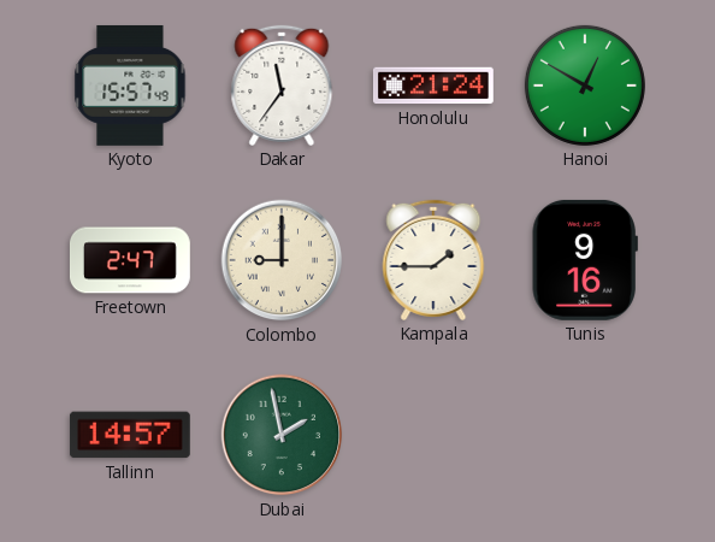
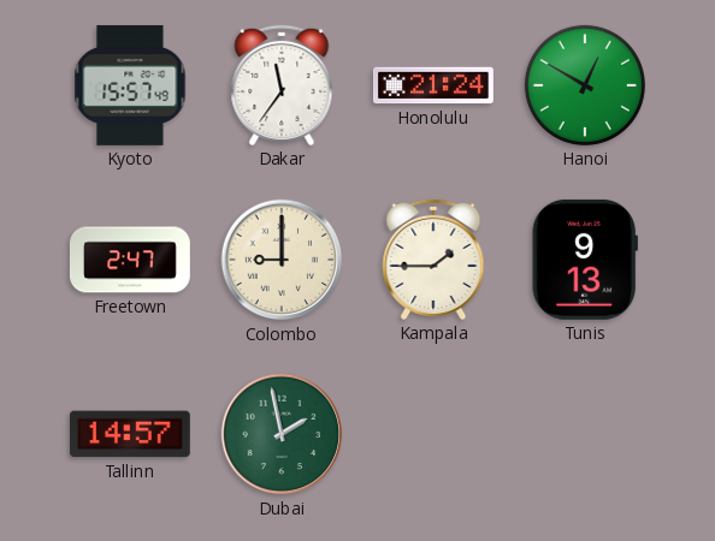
Tunis: 9:16 -> 9:13 (585, 260)
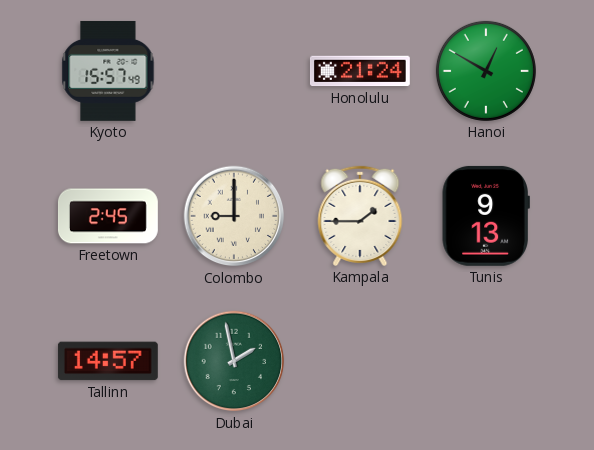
Dakar: 11:36 -> none (282, 85)
Freetown: 2:47 -> 2:45 (108, 216)
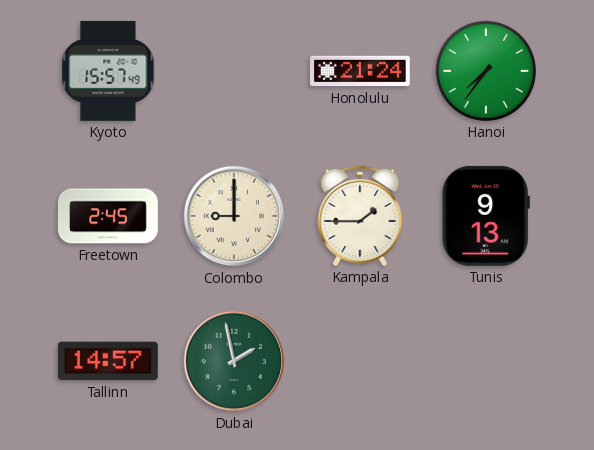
Hanoi: 12:50 -> 7:36 (486, 71)
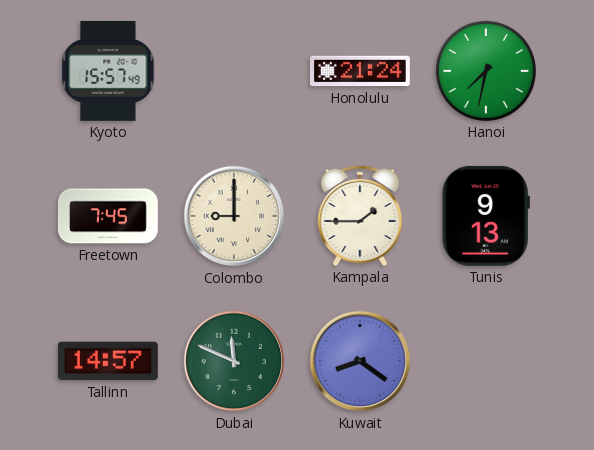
Hanoi: 7:36 -> 7:32 (486, 71)
Freetown: 2:45 -> 7:45 (108, 216)
Dubai: 1:58 -> 11:49 (234, 361)
Kuwait: none -> 8:21 (360, 361)
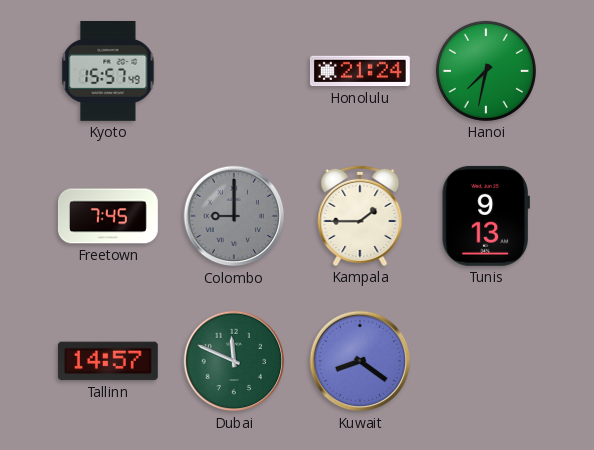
Colombo dial: cream -> grey (234, 216)
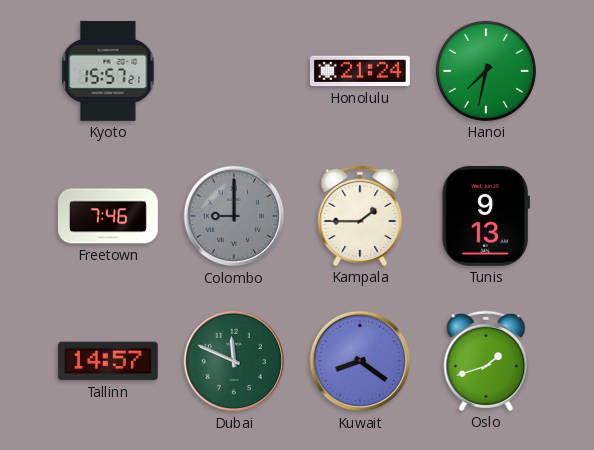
Kyoto: 15:57:49 -> 15:57:21 (108, 71)
Freetown: 7:45 -> 7:46 (108, 216)
Oslo: none -> 1:42 (486, 361)
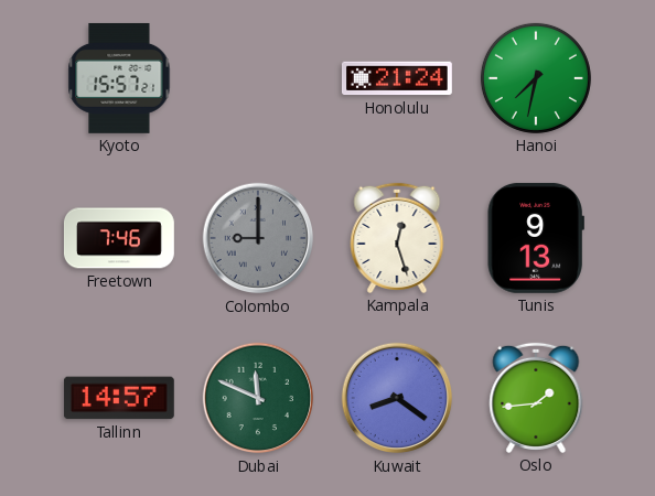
Kampala: 1:45 -> 12:27 (397, 238)
Oslo: 1:42 -> 1:44 (536, 398)
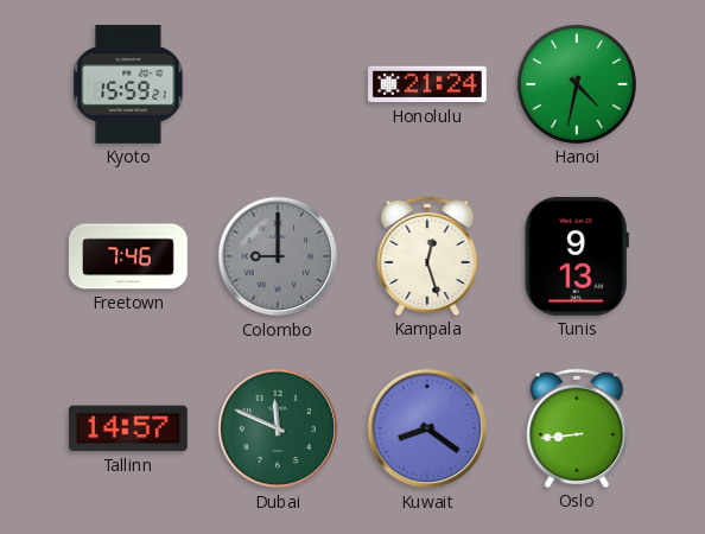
Kyoto: 15:57 -> 15:59 (128, 84)
Hanoi: 7:32 -> 4:32 (577, 84)
Oslo: 1:44 -> 8:44 (577, 428)
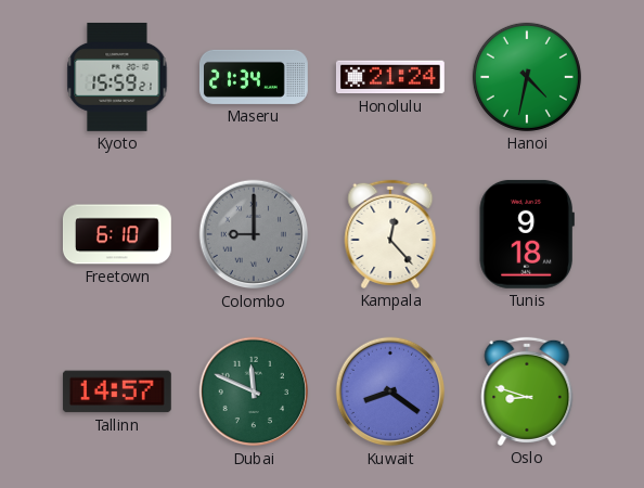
Maseru: none -> 21:34 (254, 77)
Freetown: 7:46 -> 6:10 (117, 234)
Kampala: 12:27 -> 12:23 (390, 234)
Tunis: 9:13 -> 9:18 (527, 234)
Oslo: 8:44 -> 8:48 (527, 391)
